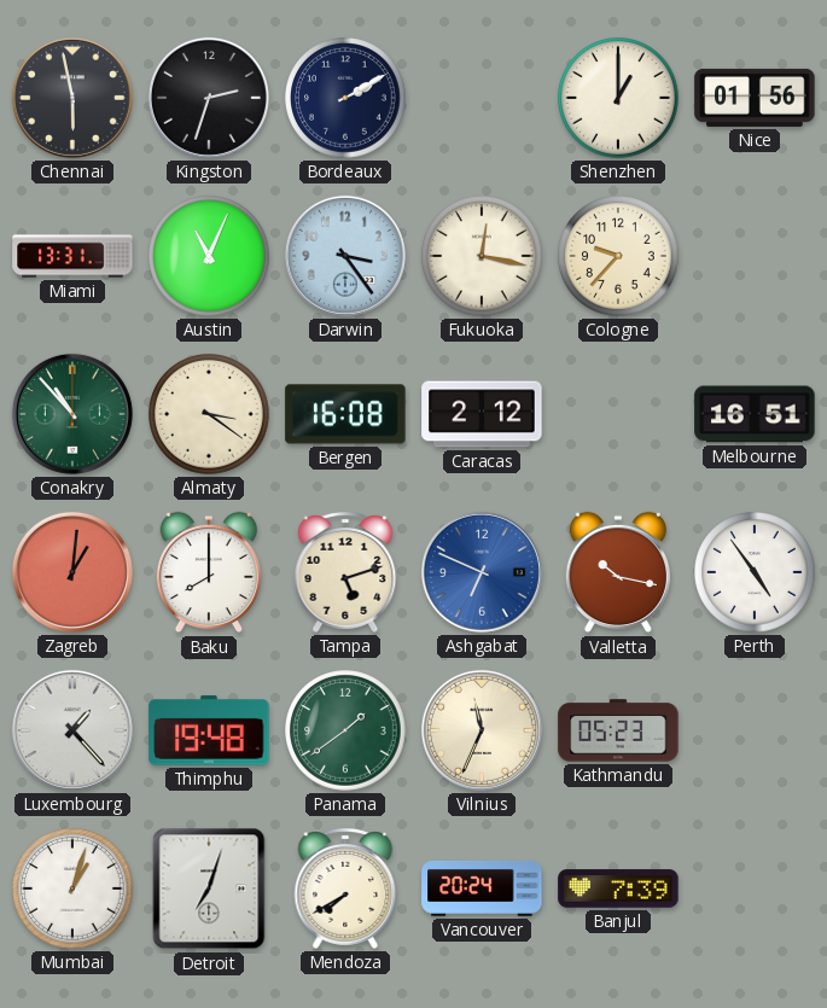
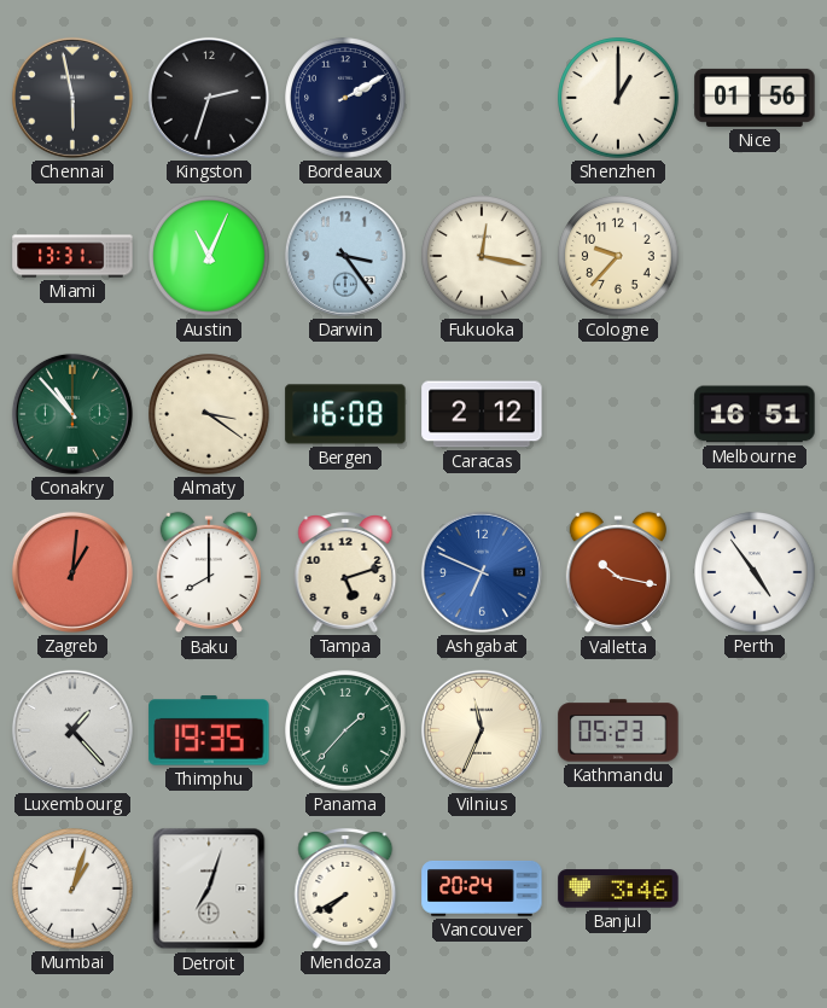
Thimphu: 19:48 -> 19:35 (209, 730)
Panama: 1:39 -> 1:37 (345, 730)
Banjul: 7:39 -> 3:46 (618, 888)
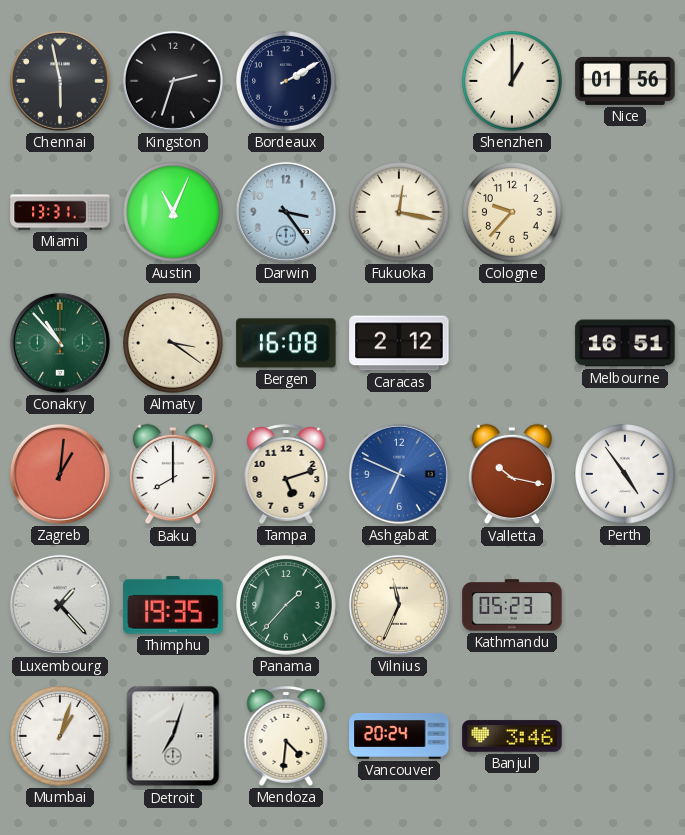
Mendoza: 7:40 -> 4:31 (286, 737)
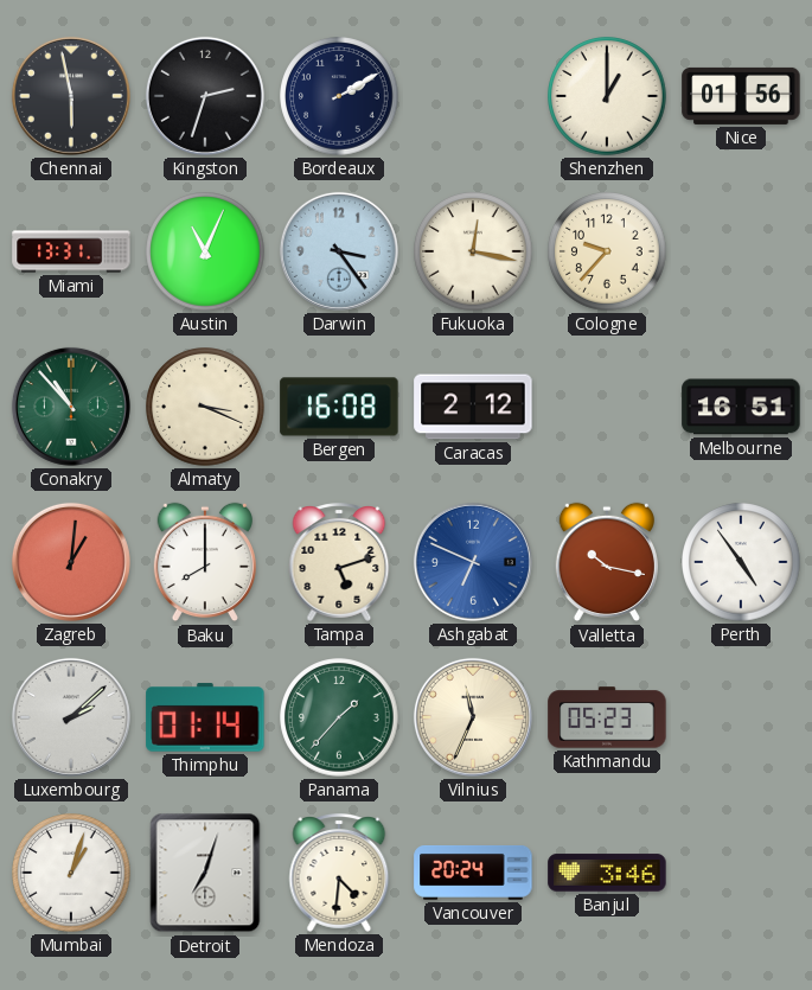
Almaty: 3:21 -> 3:19 (205, 407)
Luxembourg: 1:23 -> 2:08 (71, 717)
Thimphu: 19:35 -> 01:14 (205, 717)
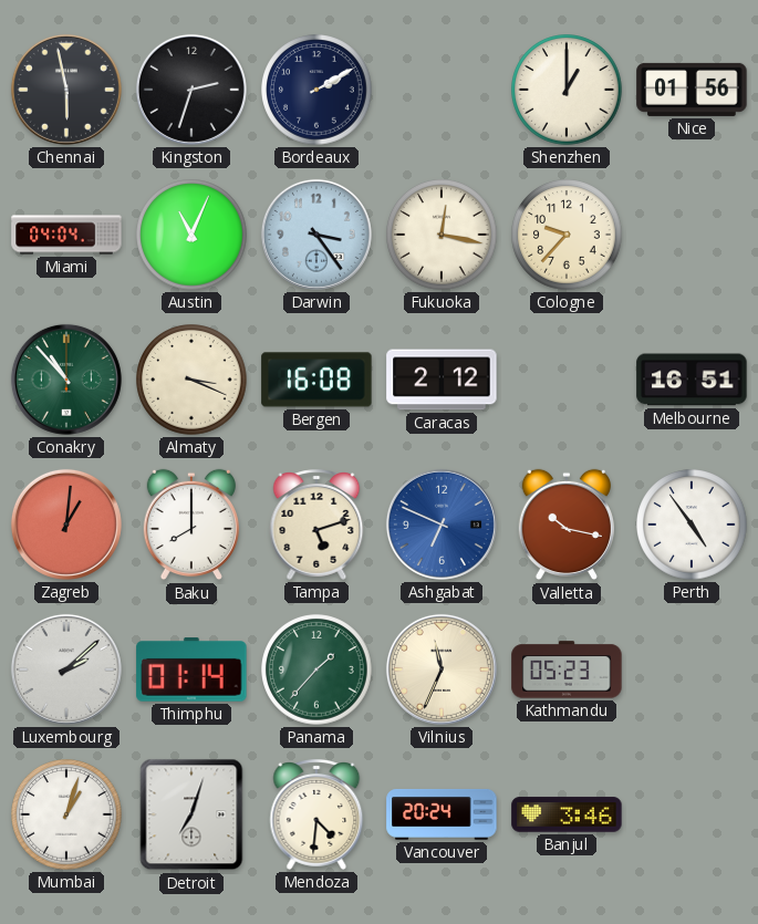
Miami: 13:31 -> 04:04 (66, 235)
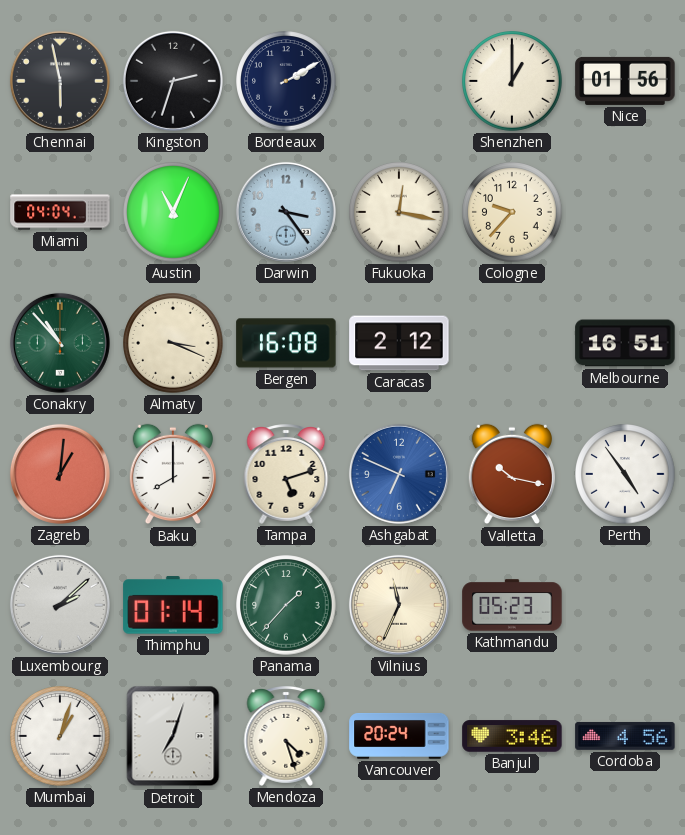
Mendoza: 4:31 -> 4:27 (286, 737)
Cordoba: none -> 4:56 (625, 736)
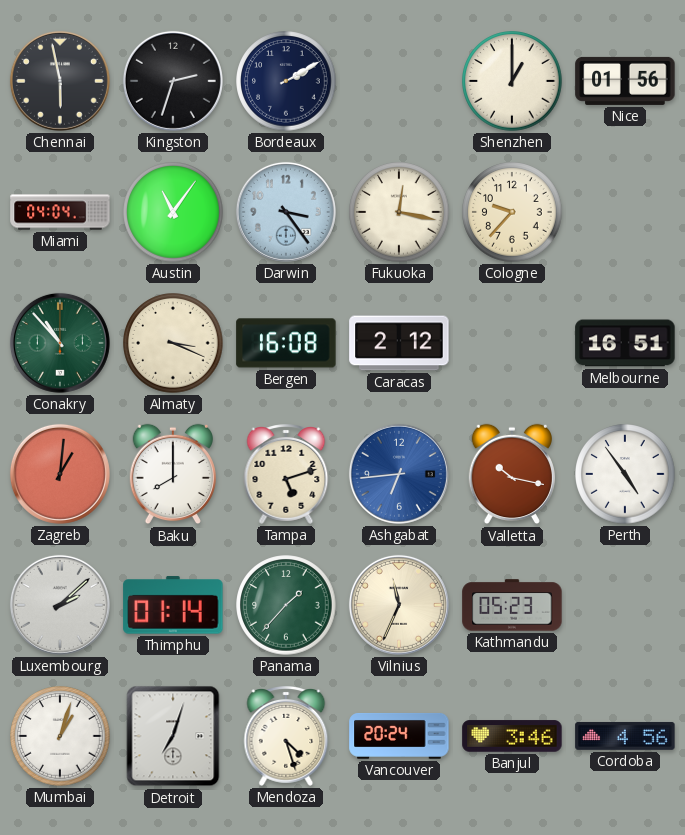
Austin: 11:04 -> 11:06 (173, 212)
Ashgabat: 6:49 -> 6:44 (399, 474)
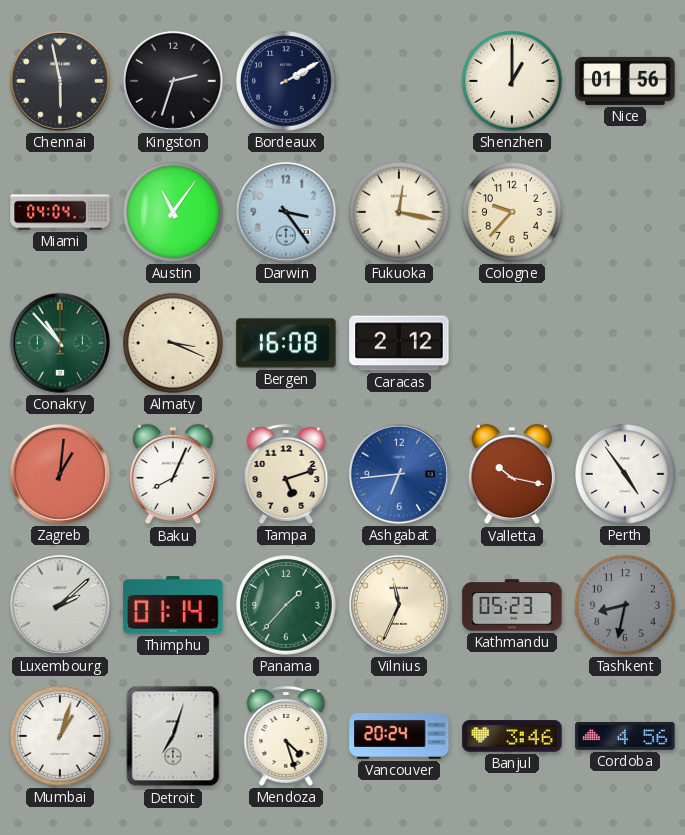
Melbourne: 16:51 -> none (625, 343)
Baku: 8:00 -> 8:04 (173, 474)
Tashkent: none -> 8:32 (625, 605)
